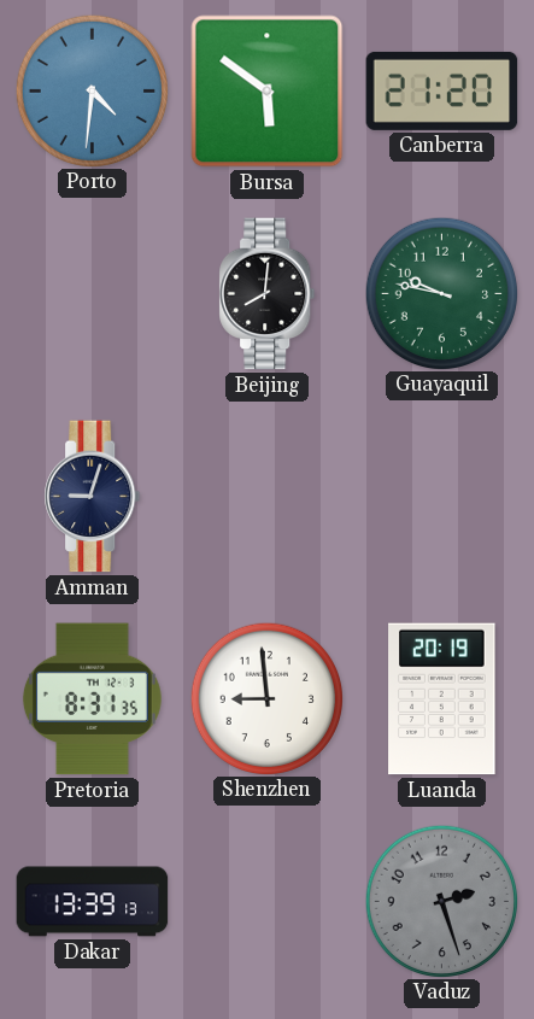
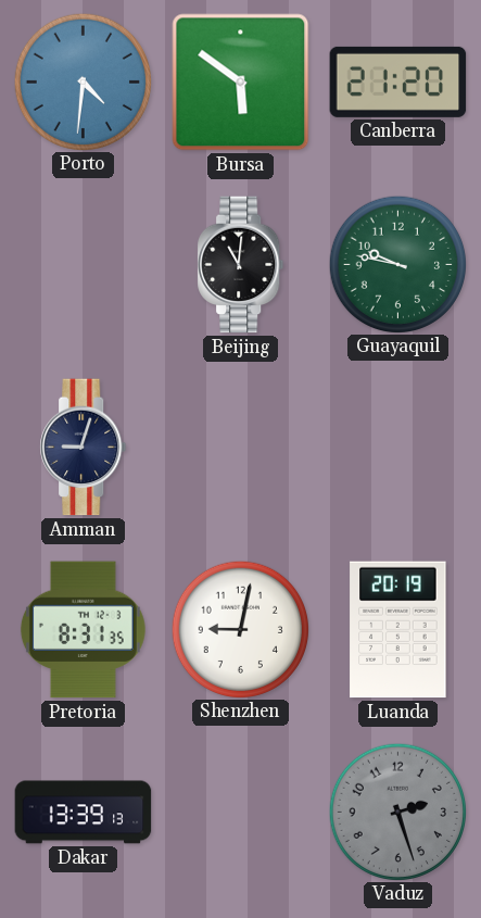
Beijing: 8:01 -> 11:01 (241, 265)
Shenzhen: 8:59 -> 9:02 (240, 629)
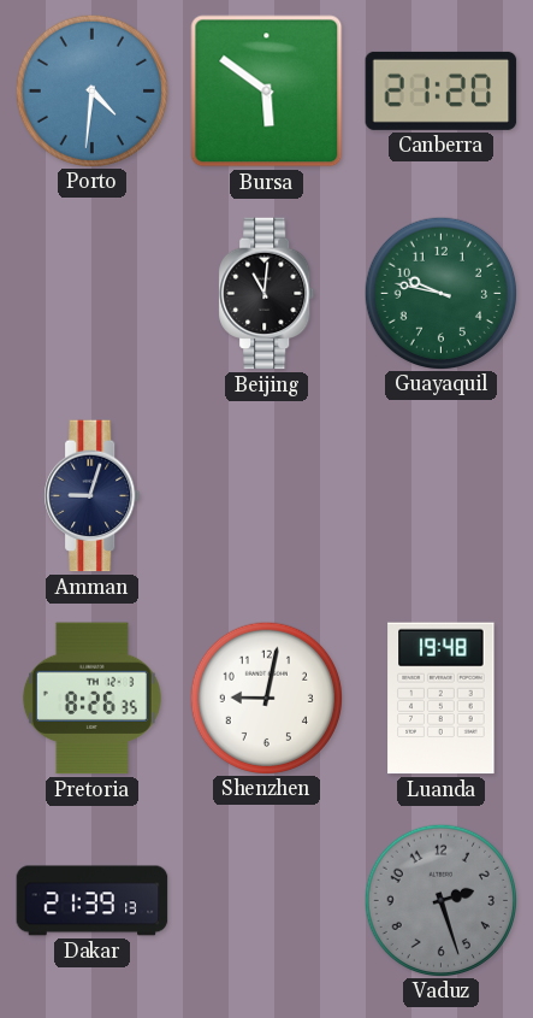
Pretoria: 8:31 -> 8:26 (91, 699)
Luanda: 20:19 -> 19:48 (442, 699)
Dakar: 13:39 -> 21:39 (93, 901)
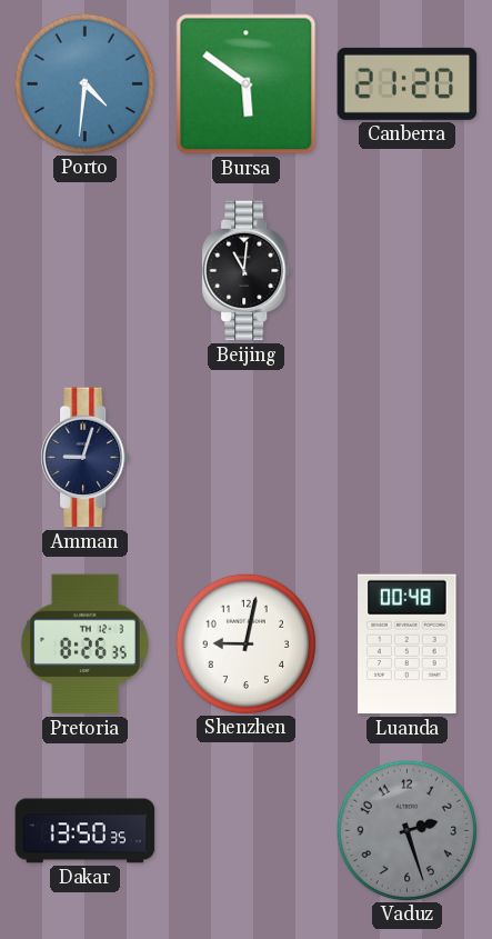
Guayaquil: 9:47 -> none (440, 293)
Luanda: 19:48 -> 00:48 (408, 645)
Dakar: 21:39 -> 13:50 (86, 831)
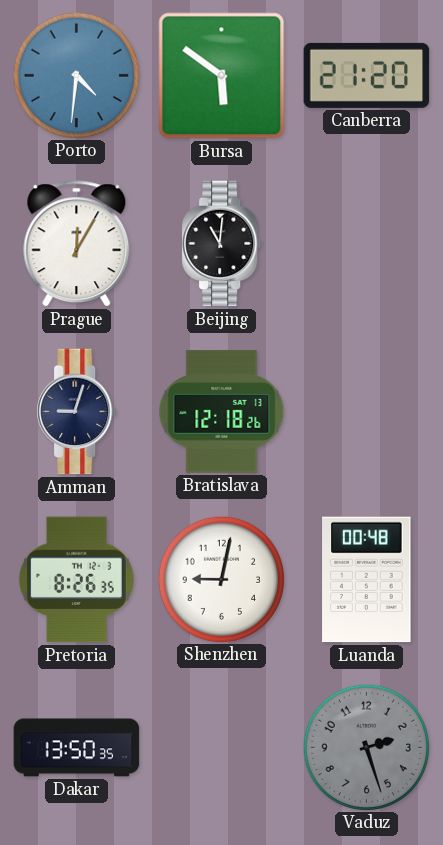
Prague: none -> 12:05 (77, 244)
Bratislava: none -> 12:18 (222, 412)
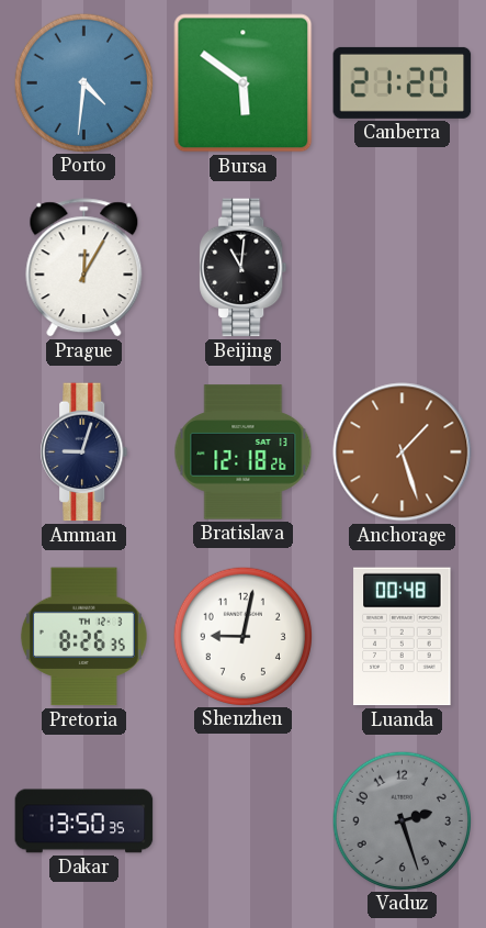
Anchorage: none -> 1:27 (403, 452)
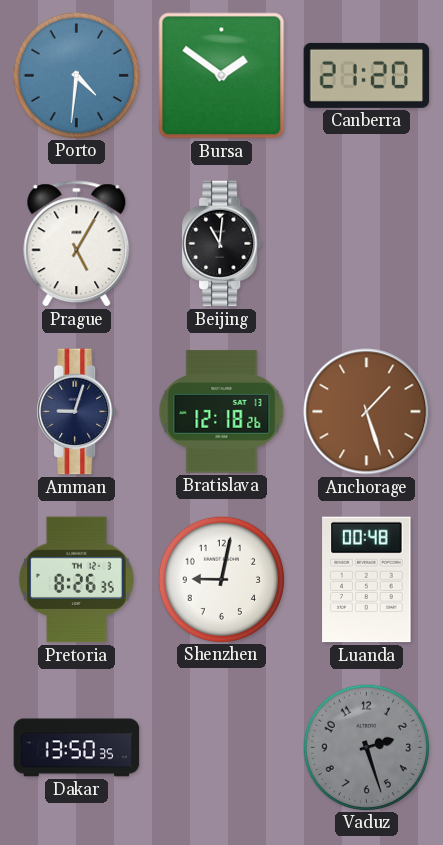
Bursa: 5:51 -> 1:51 (222, 76)
Prague: 12:05 -> 5:05 (77, 244)
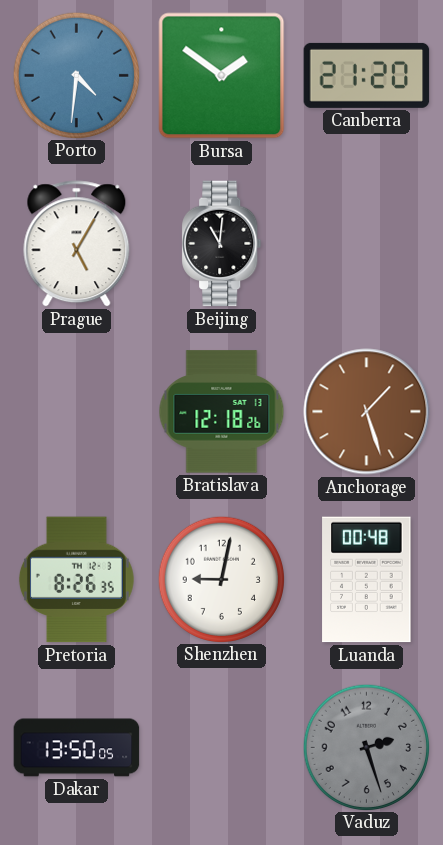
Amman: 9:03 -> none (77, 412)
Dakar: 13:50:35 -> 13:50:05 (77, 748)
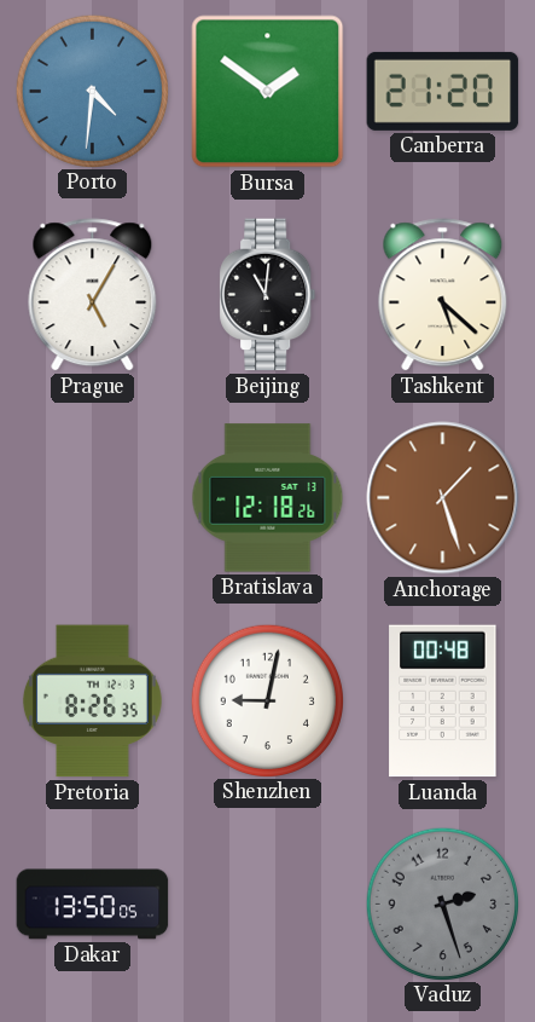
Tashkent: none -> 5:22 (443, 295)
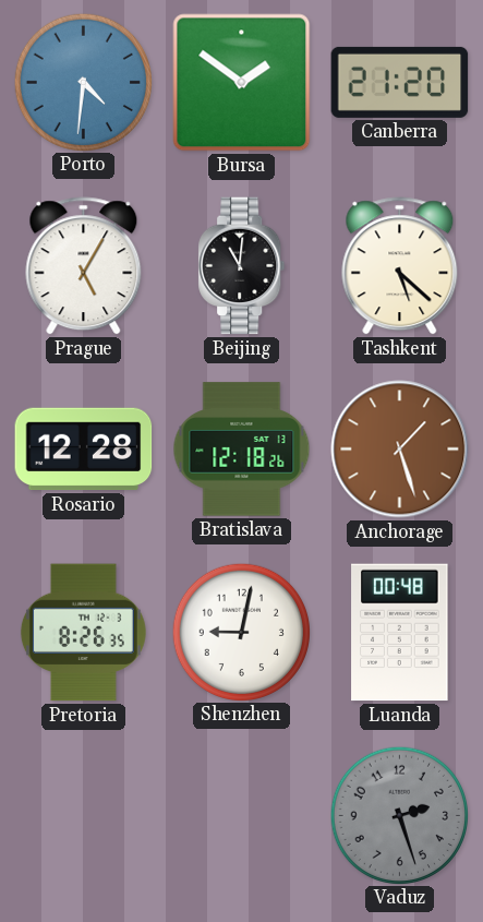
Rosario: none -> 12:28 (84, 450)
Dakar: 13:50 -> none (93, 905)
